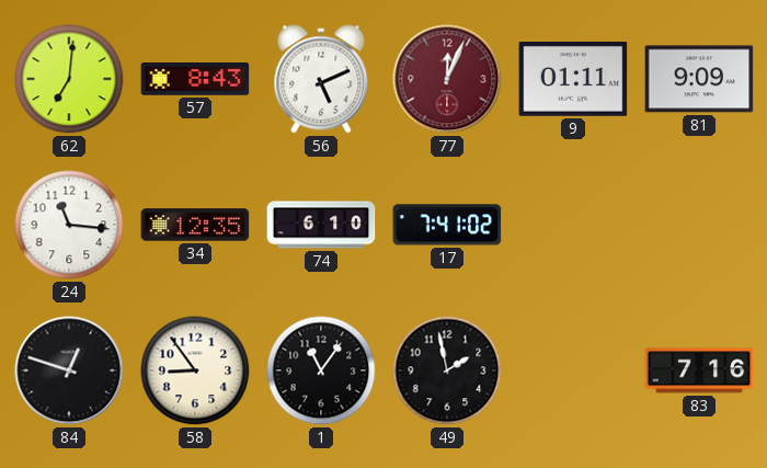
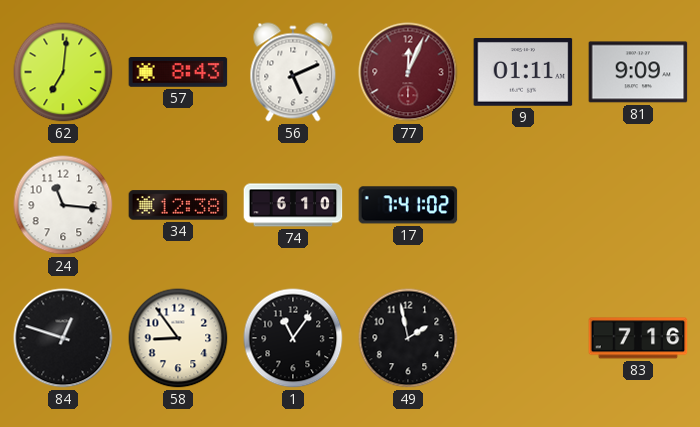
34: 12:35 -> 12:38 (178, 205)
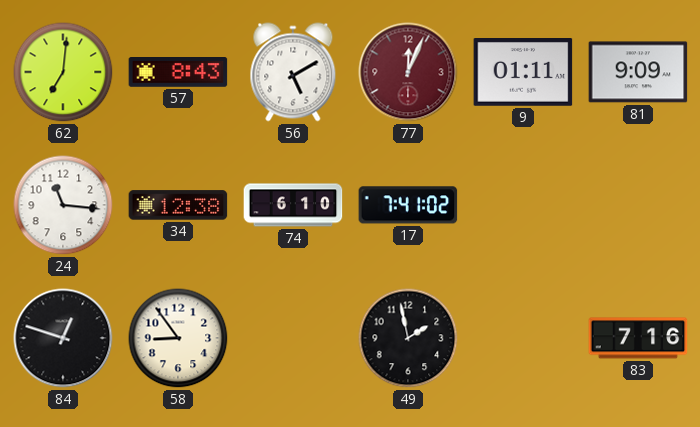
56: 5:11 -> 5:10 (293, 72)
1: 11:06 -> none (293, 338)
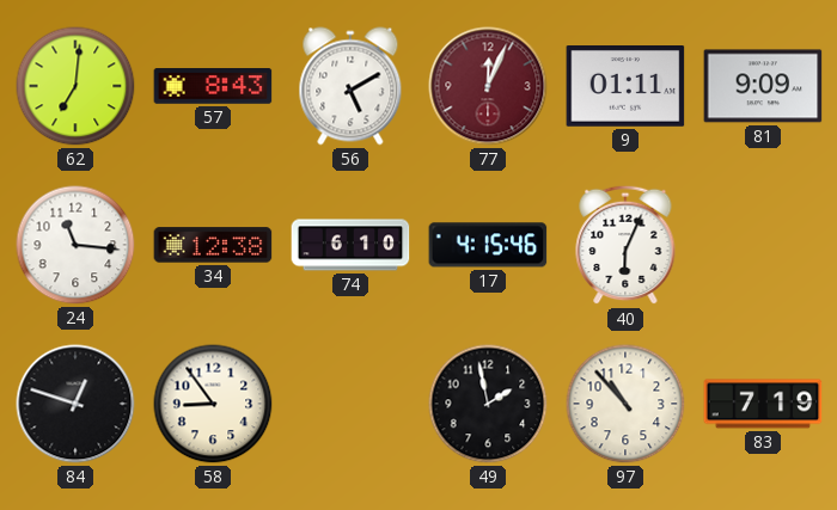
17: 7:41 -> 4:15 (488, 245)
40: none -> 6:04 (625, 245)
97: none -> 10:53 (625, 404)
83: 7:16 -> 7:19 (763, 404)
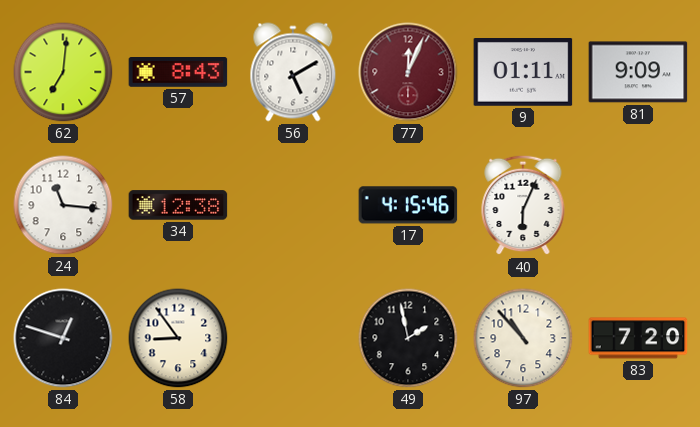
74: 6:10 -> none (350, 245)
83: 7:19 -> 7:20 (638, 338)
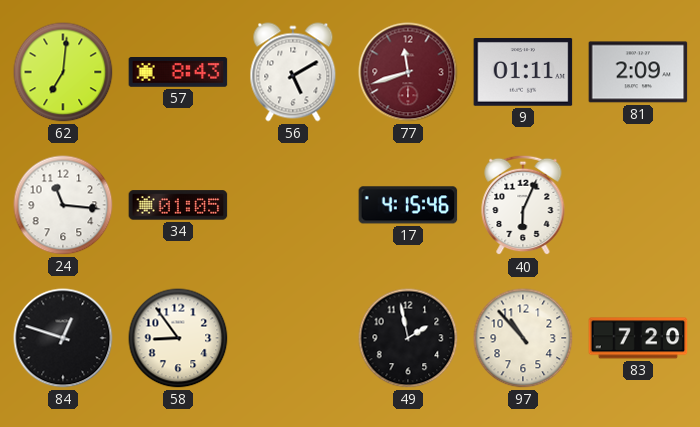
77: 12:04 -> 11:42 (408, 72)
81: 9:09 -> 2:09 (638, 72)
34: 12:38 -> 01:05 (178, 205)
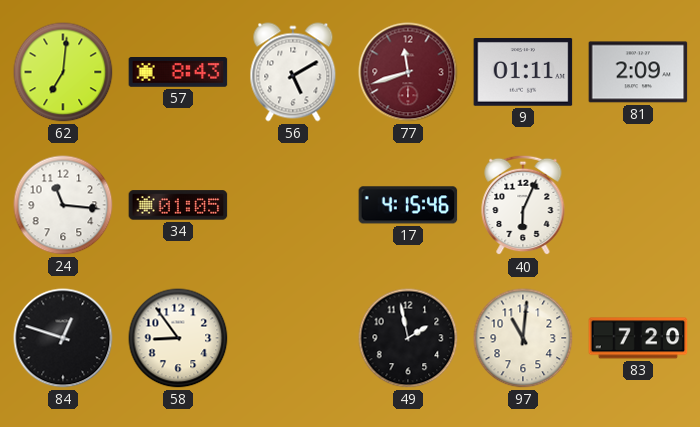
97: 10:53 -> 11:01 (523, 338)
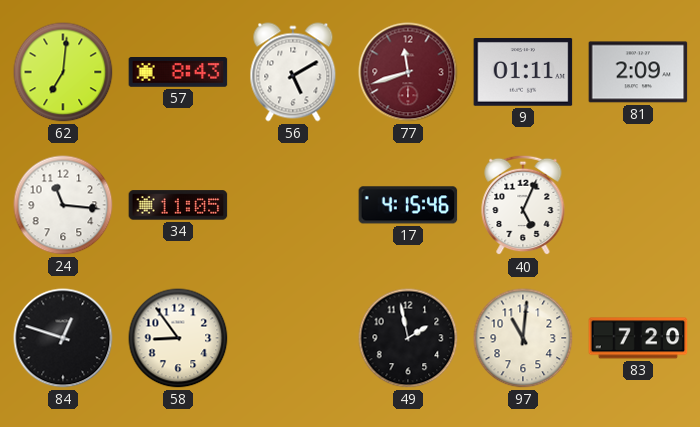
34: 01:05 -> 11:05 (178, 205)
40: 6:04 -> 5:04 (523, 205)
